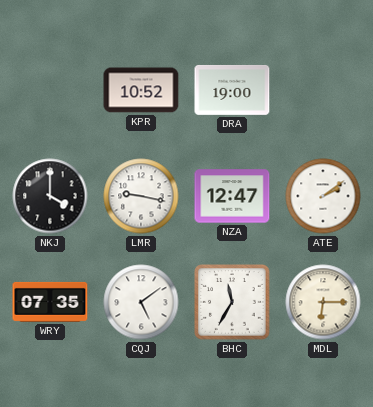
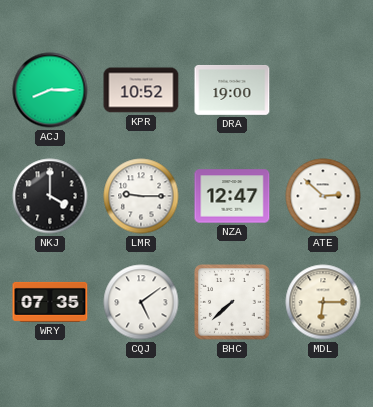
ACJ: none -> 8:15 (50, 90)
LMR: 9:17 -> 9:15 (141, 196)
ATE: 2:09 -> 2:52 (323, 196)
BHC: 11:35 -> 7:38 (233, 303)
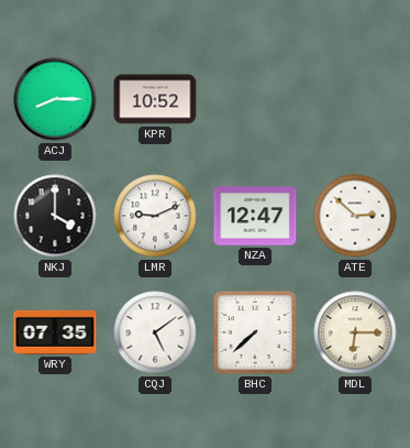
DRA: 19:00 -> none (232, 90)
LMR: 9:15 -> 9:11 (155, 216)
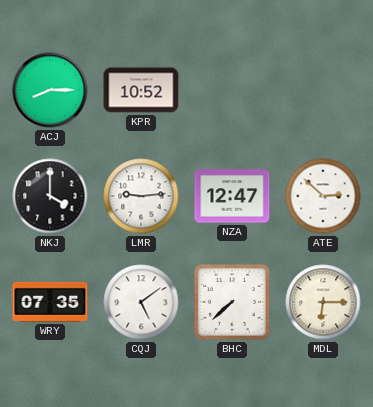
LMR: 9:11 -> 9:14 (141, 196)
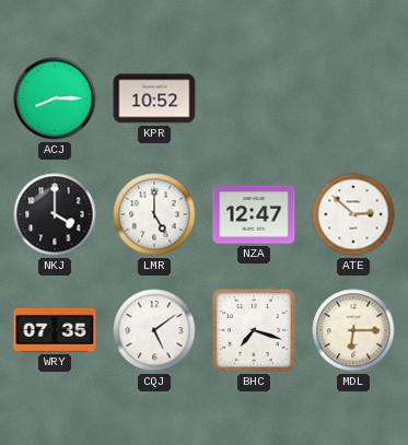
LMR: 9:14 -> 5:00 (154, 214)
BHC: 7:38 -> 7:18 (255, 331)
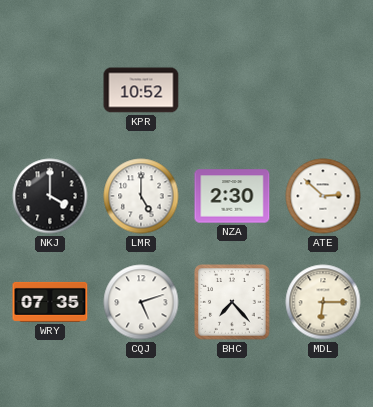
ACJ: 8:15 -> none (55, 98)
NZA: 12:47 -> 2:30 (232, 196)
CQJ: 5:09 -> 5:12 (141, 302)
BHC: 7:18 -> 7:23 (233, 303)
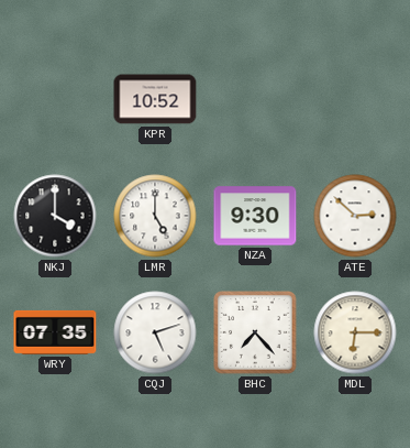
NZA: 2:30 -> 9:30 (255, 216)
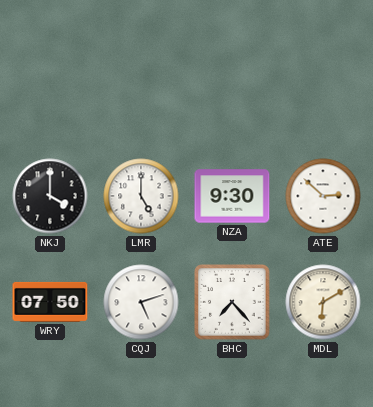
KPR: 10:52 -> none (155, 99)
WRY: 07:35 -> 07:50 (50, 302)
MDL: 6:15 -> 6:10 (323, 302)
